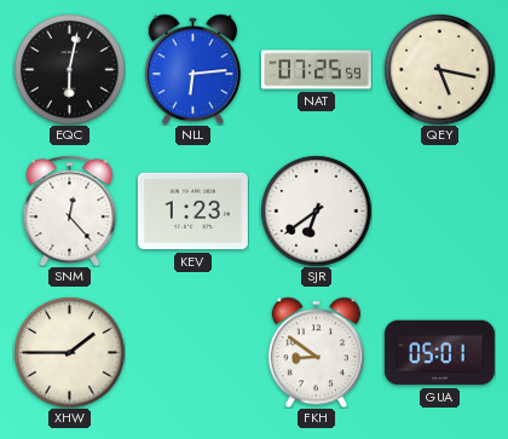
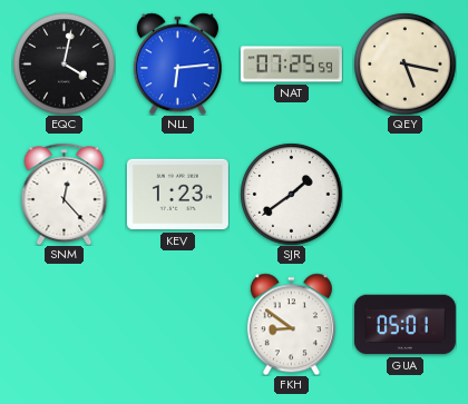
EQC: 6:02 -> 4:02 (64, 63)
SJR: 6:39 -> 1:39 (291, 194)
XHW: 1:45 -> none (69, 352)
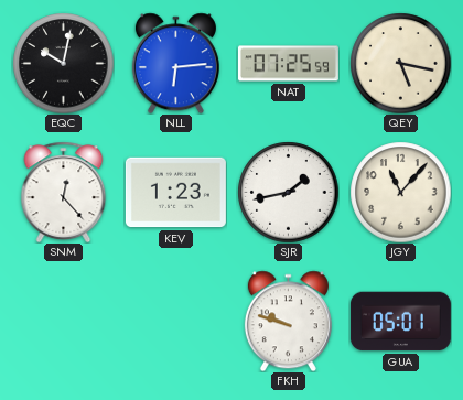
EQC: 4:02 -> 10:02 (63, 63)
SJR: 1:39 -> 1:43 (288, 192)
JGY: none -> 11:07 (400, 192)
FKH: 8:51 -> 9:48 (288, 321)
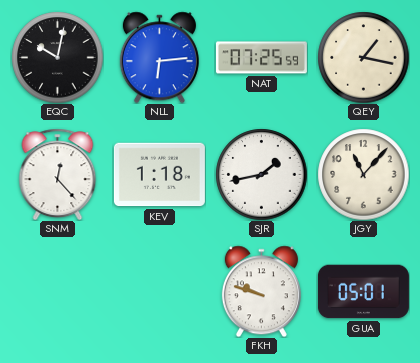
QEY: 5:17 -> 1:17 (363, 57)
KEV: 1:23 -> 1:18 (159, 175)
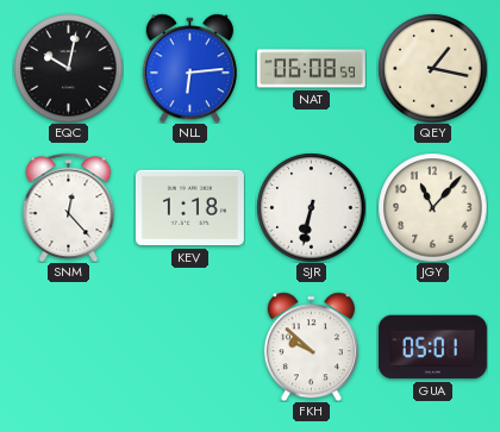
NAT: 07:25 -> 06:08 (311, 69)
SJR: 1:43 -> 6:32 (311, 207)
FKH: 9:48 -> 9:52 (311, 346)
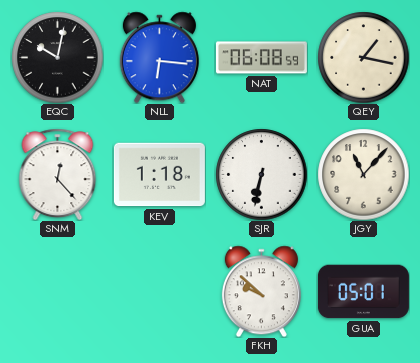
NLL: 6:14 -> 6:16 (159, 57)
